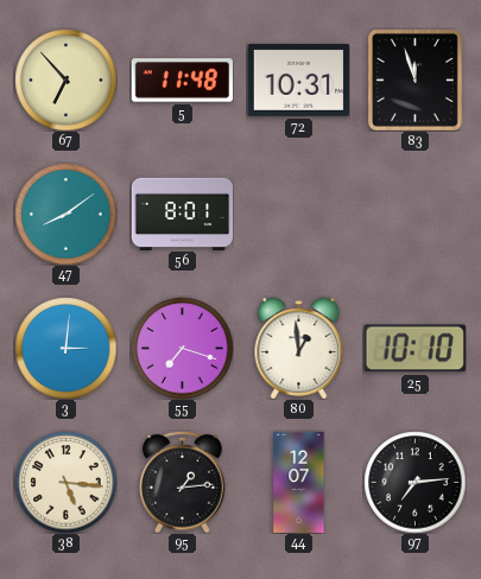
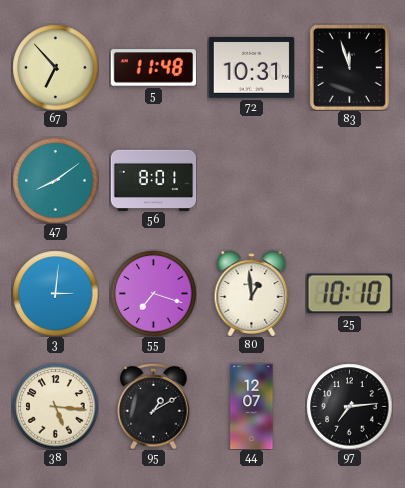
95: 1:14 -> 1:10 (154, 406)
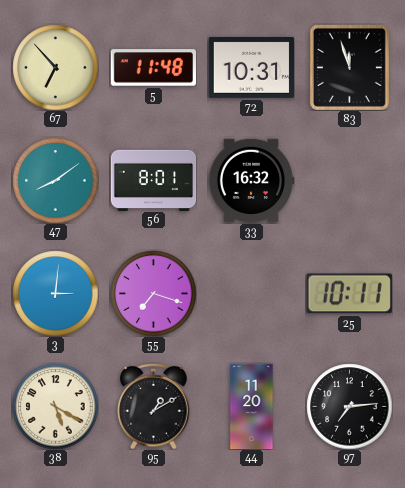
33: none -> 16:32 (251, 181)
80: 12:59 -> none (252, 293)
25: 10:10 -> 10:11 (349, 294)
38: 5:16 -> 5:20 (55, 406)
44: 12:07 -> 11:20 (252, 406)
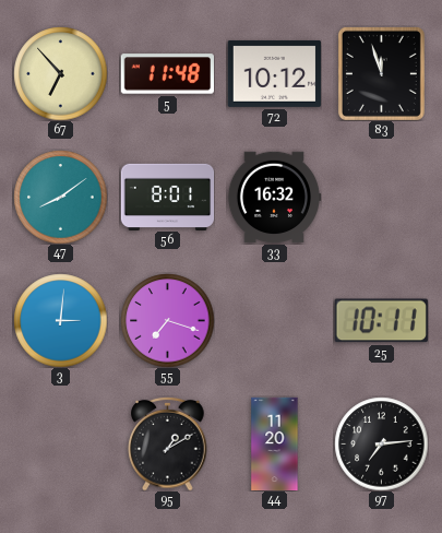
72: 10:31 -> 10:12 (274, 73)
38: 5:20 -> none (55, 406)
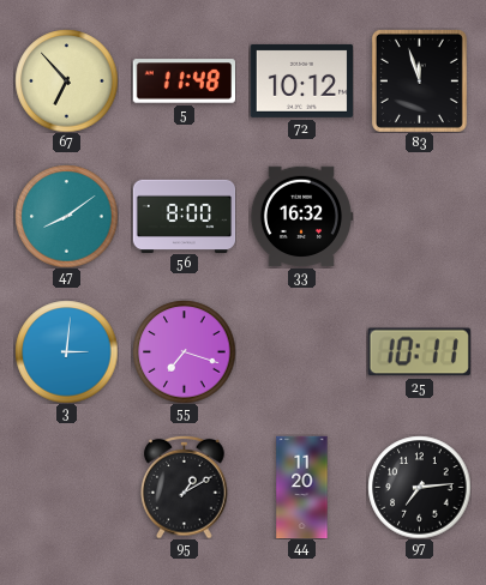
56: 8:01 -> 8:00 (184, 216)
